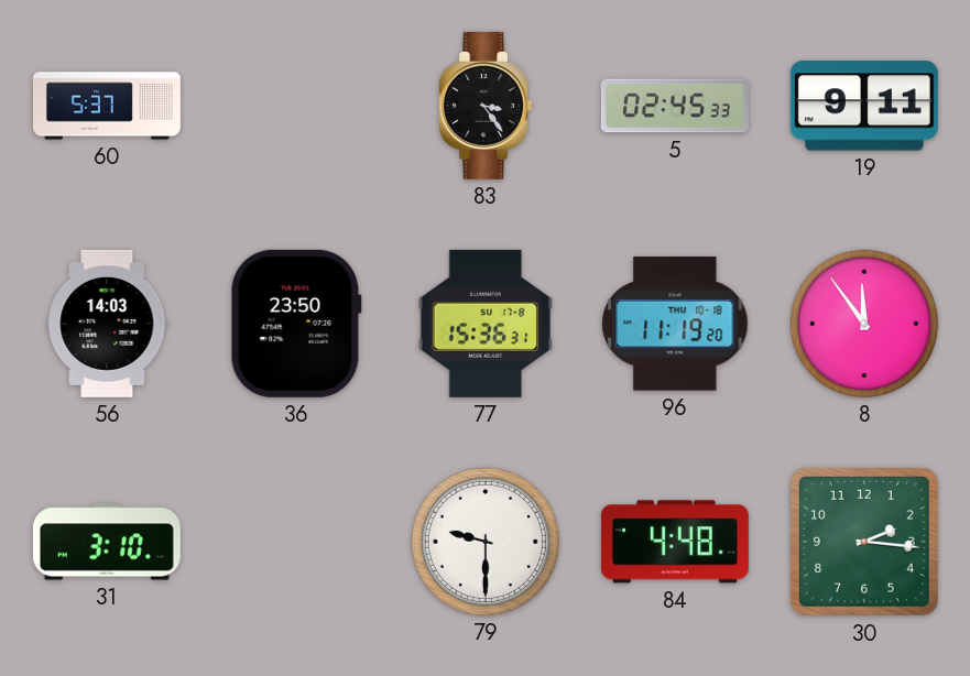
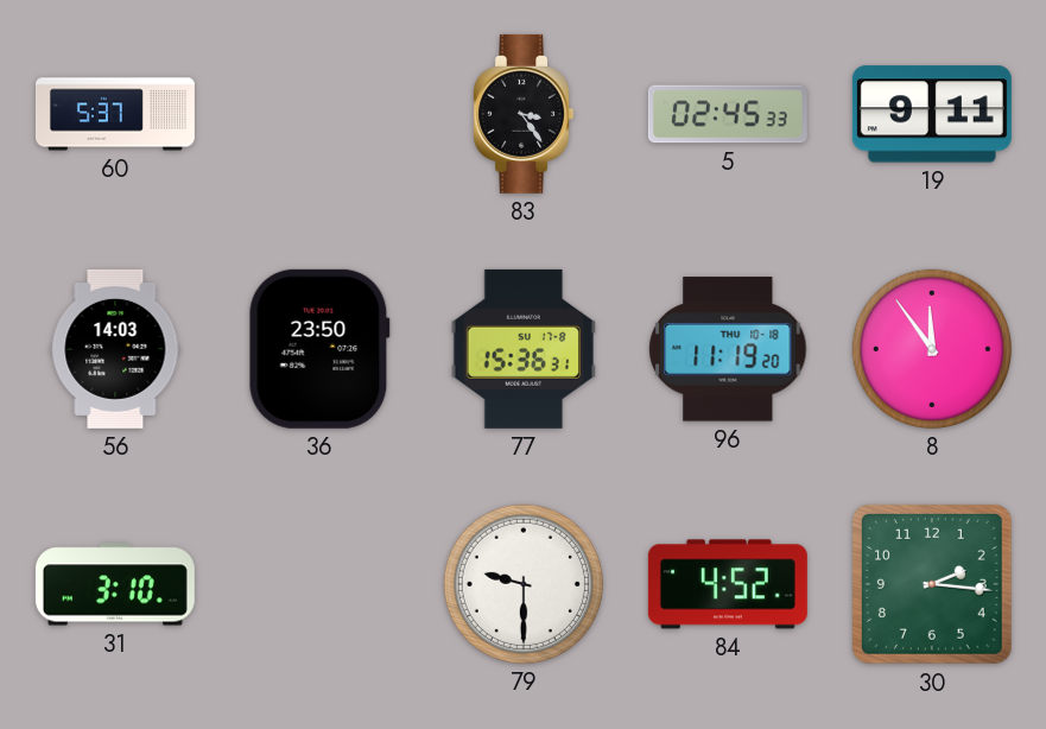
84: 4:48 -> 4:52 (728, 584)
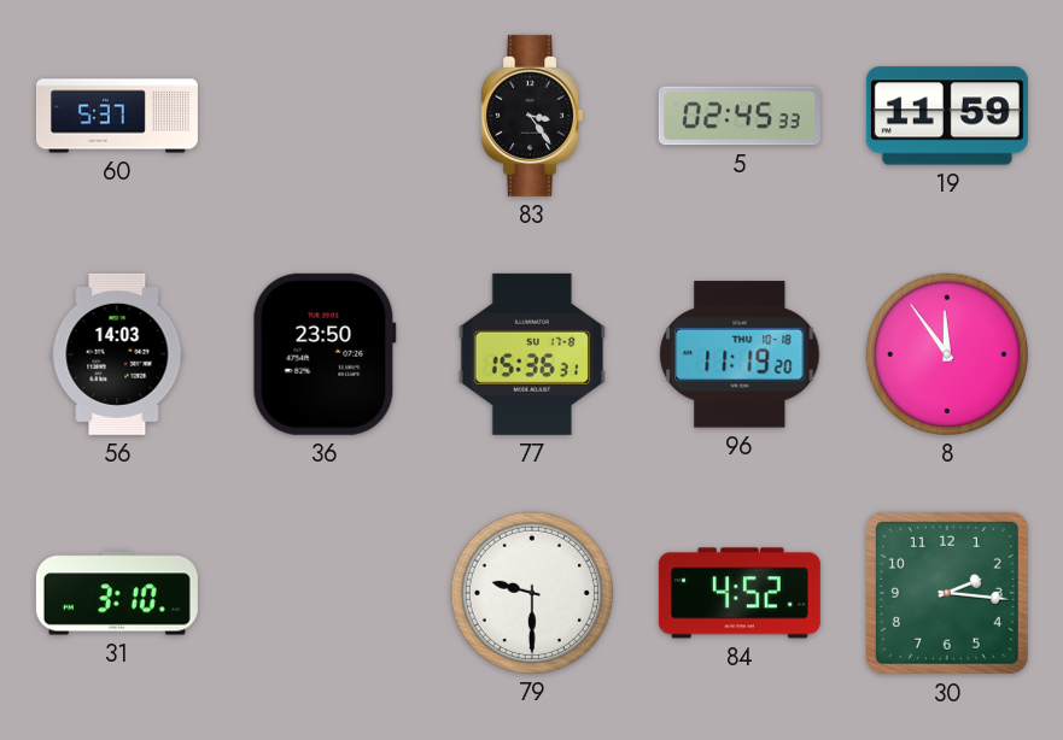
19: 9:11 -> 11:59 (947, 116)
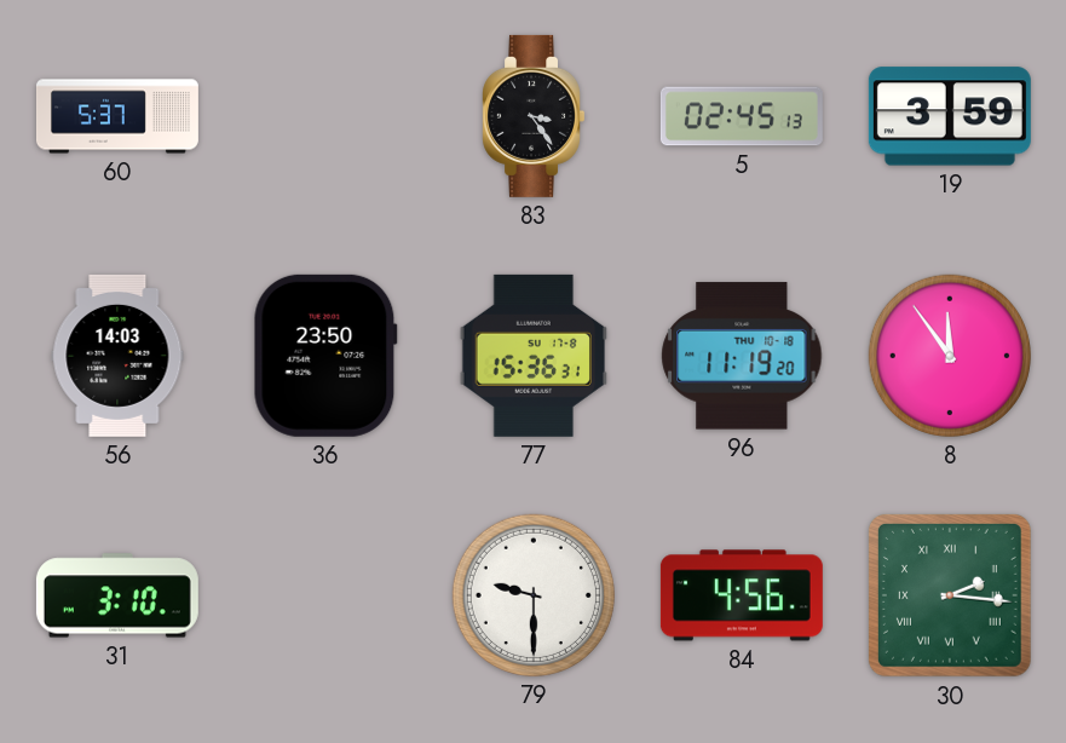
5: 02:45:33 -> 02:45:13 (742, 116)
19: 11:59 -> 3:59 (950, 116)
84: 4:52 -> 4:56 (742, 595)
30 numerals: Arabic -> Roman (950, 595)
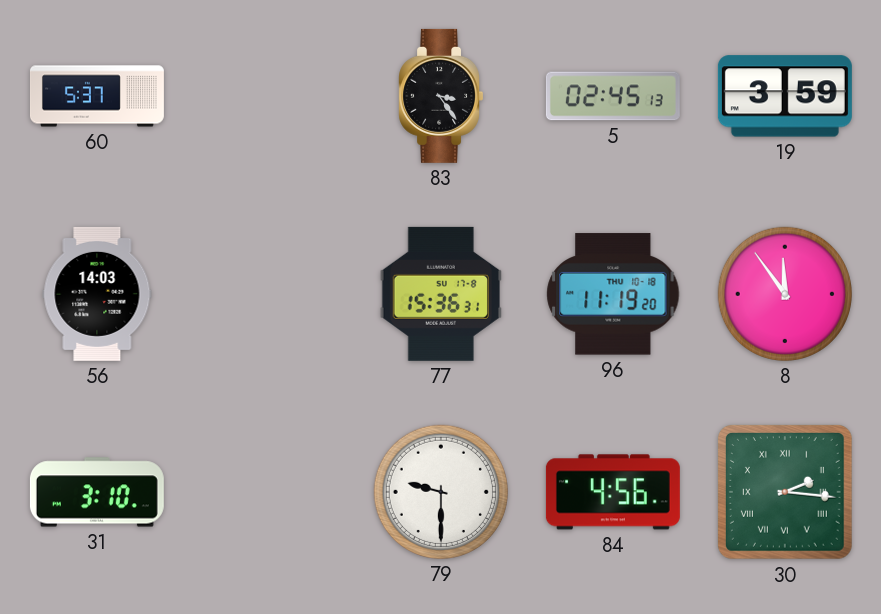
36: 23:50 -> none (325, 356)
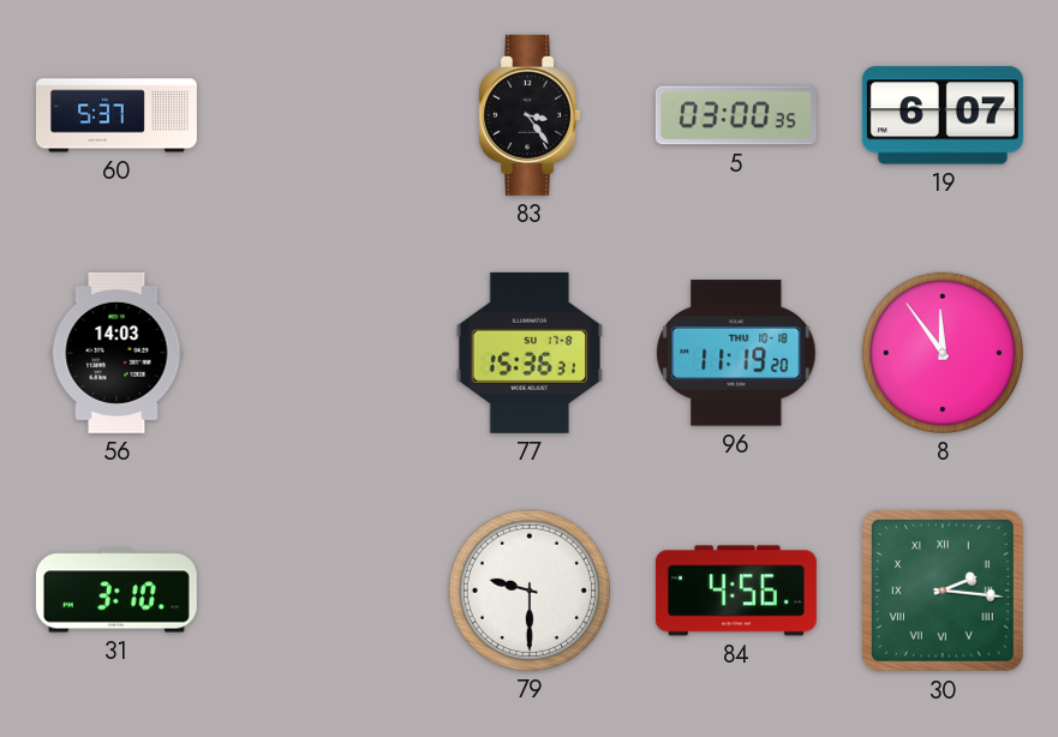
5: 02:45 -> 03:00 (736, 115)
19: 3:59 -> 6:07 (943, 115)
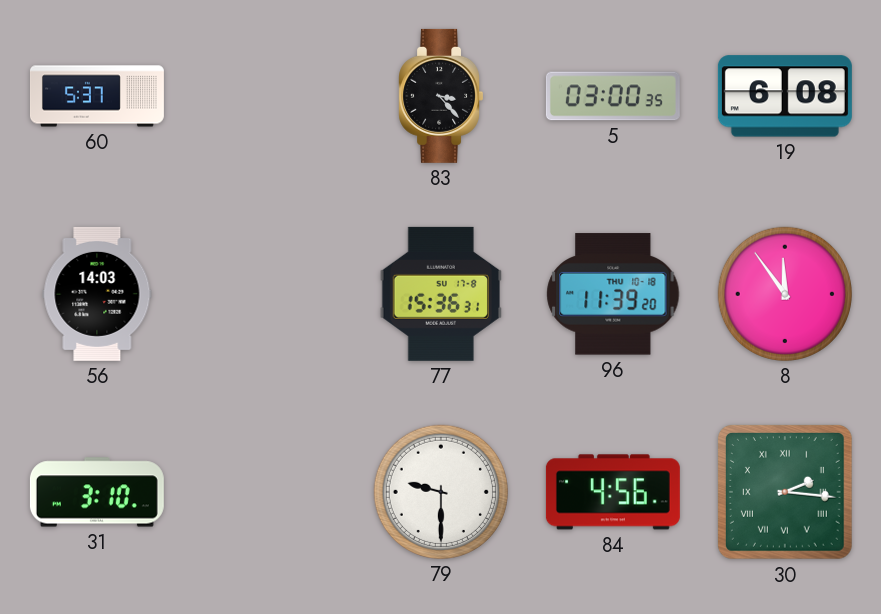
83: 3:24 -> 3:23 (440, 96)
19: 6:07 -> 6:08 (785, 96)
96: 11:19 -> 11:39 (613, 294)
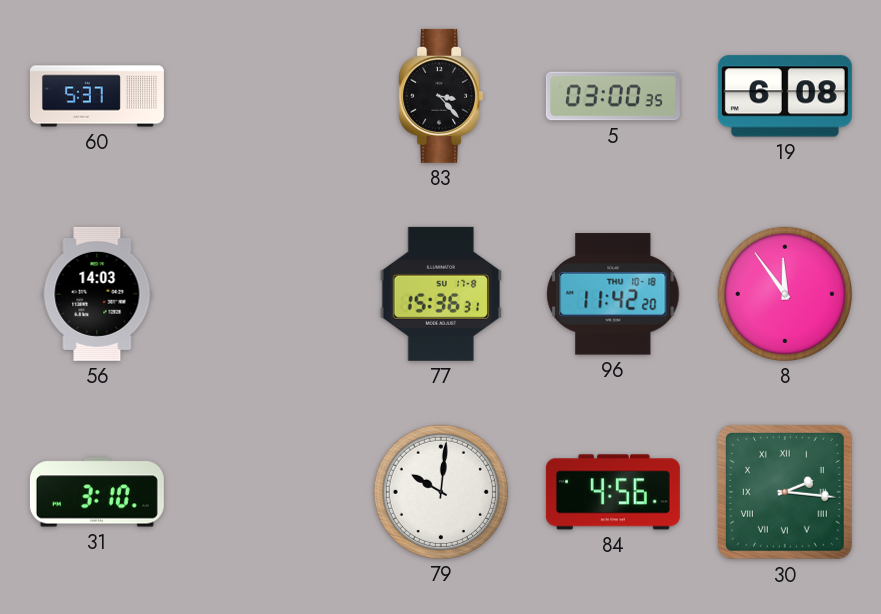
96: 11:39 -> 11:42 (613, 294)
79: 9:30 -> 10:01 (441, 492)
